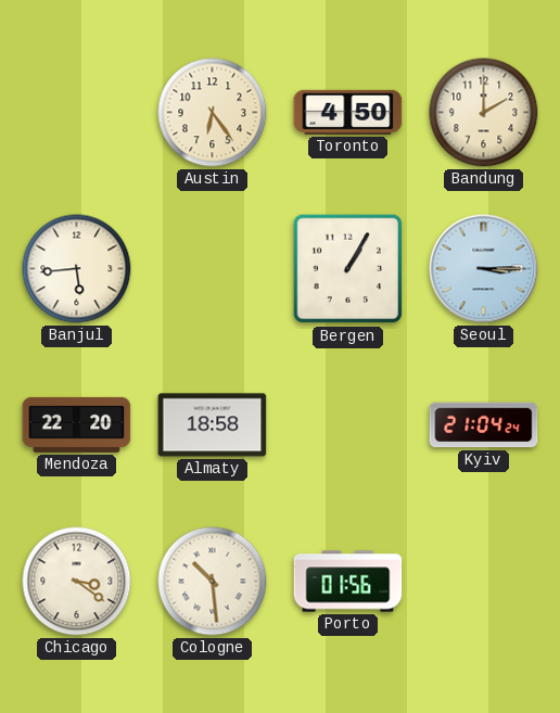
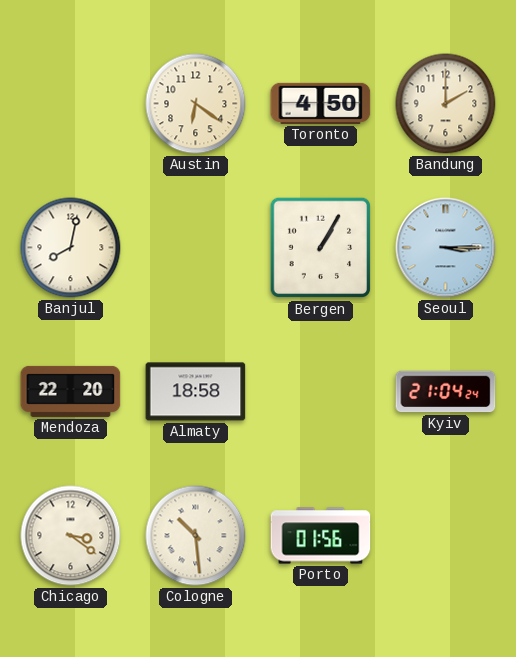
Austin: 6:24 -> 6:21 (196, 104)
Banjul: 5:44 -> 8:02 (71, 248)
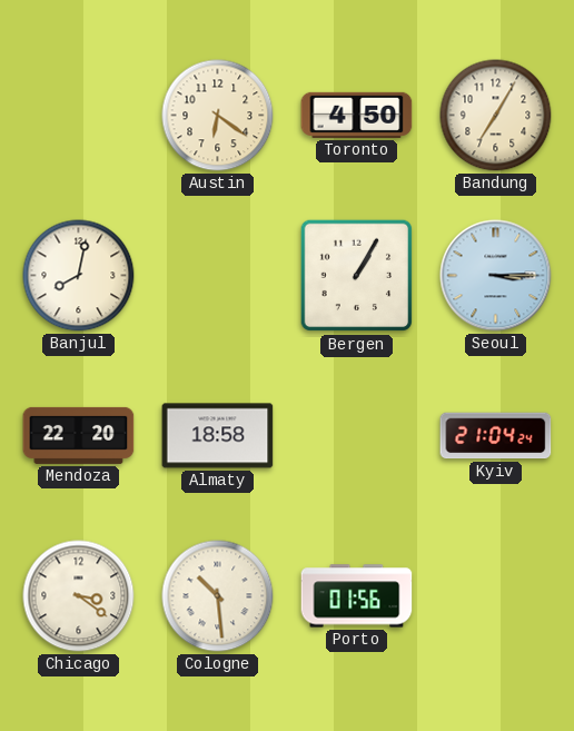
Bandung: 2:00 -> 7:05 (496, 116)
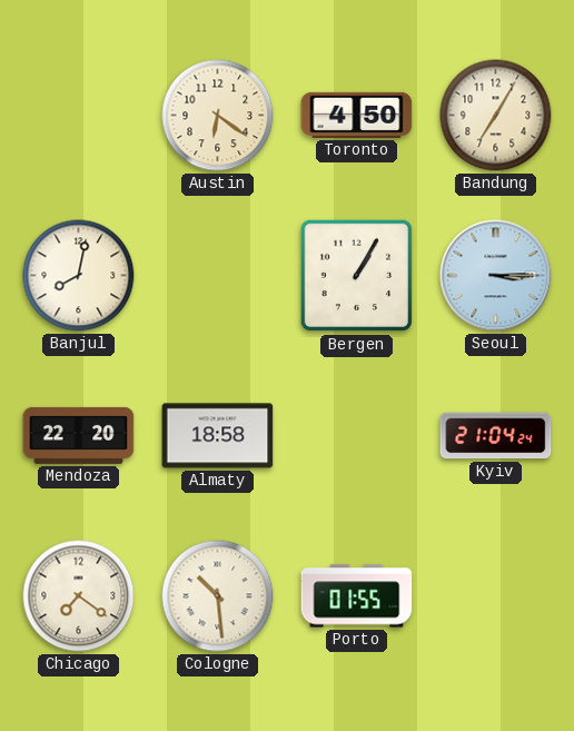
Chicago: 3:21 -> 7:21 (79, 596)
Porto: 01:56 -> 01:55 (357, 596)
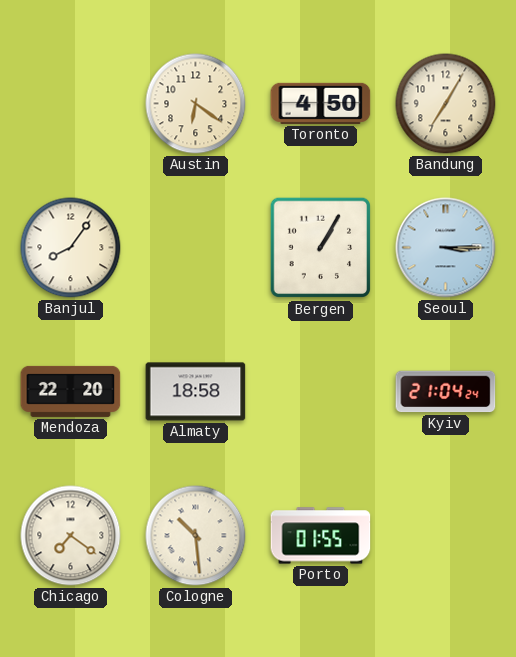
Banjul: 8:02 -> 8:06 (71, 248)
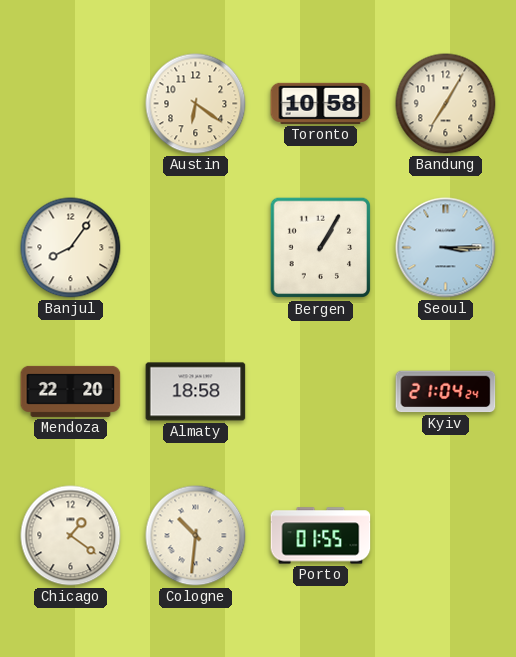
Toronto: 4:50 -> 10:58 (321, 103)
Chicago: 7:21 -> 1:21 (71, 536)
Cologne: 10:29 -> 10:31 (196, 536)
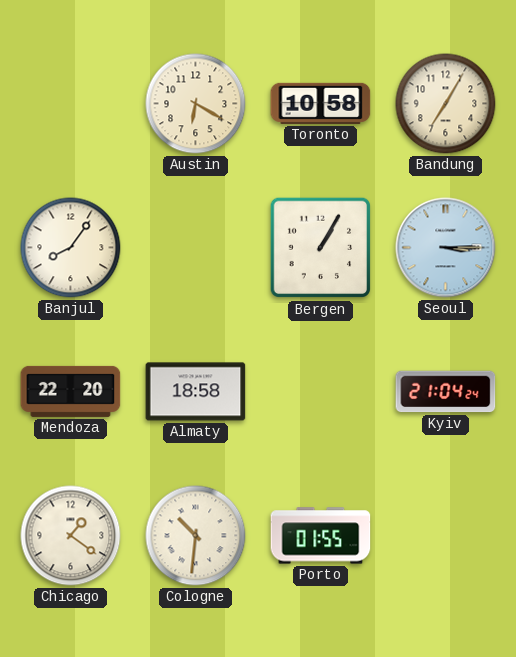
Austin: 6:21 -> 6:20 (196, 104)
